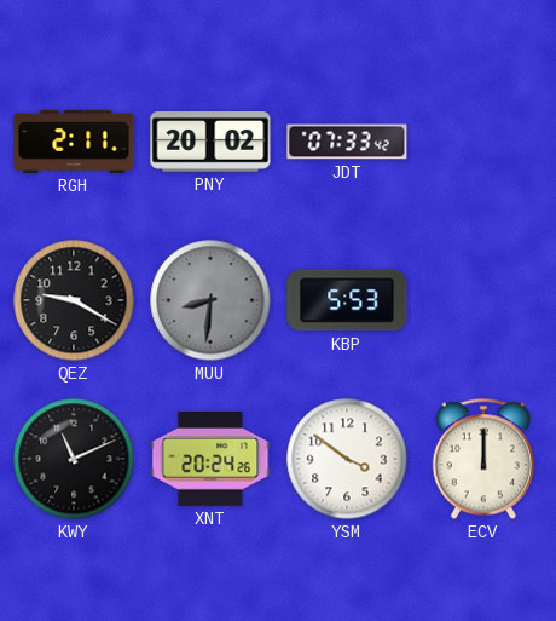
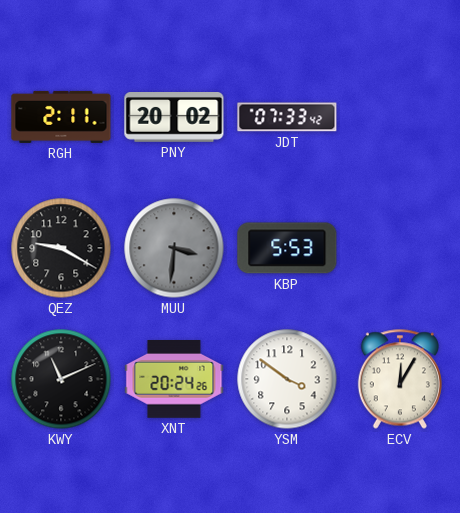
MUU: 8:31 -> 3:31 (174, 248)
ECV: 12:00 -> 12:05 (400, 379)
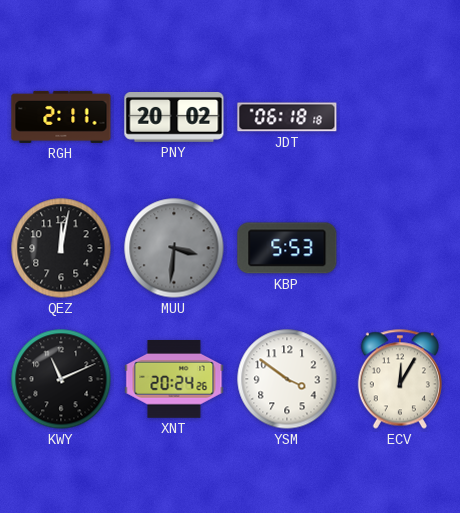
JDT: 07:33 -> 06:18 (287, 117)
QEZ: 9:20 -> 12:02 (61, 248)
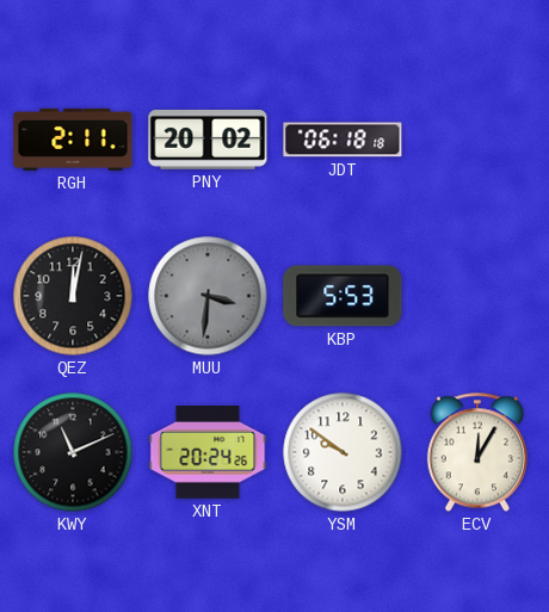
YSM: 3:51 -> 9:51 (343, 452)
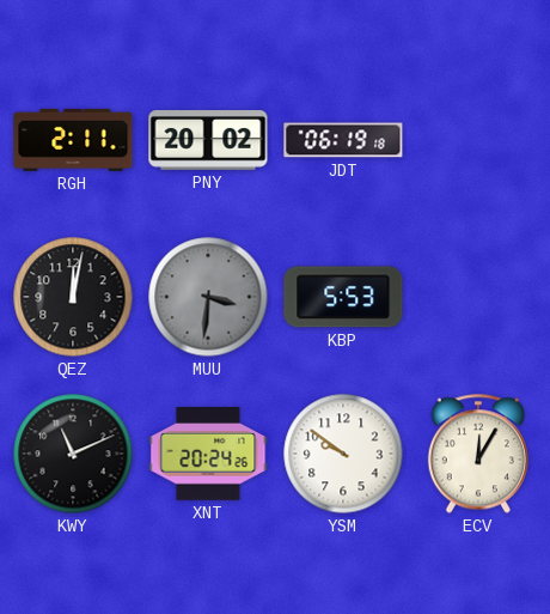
JDT: 06:18 -> 06:19 (343, 140)
